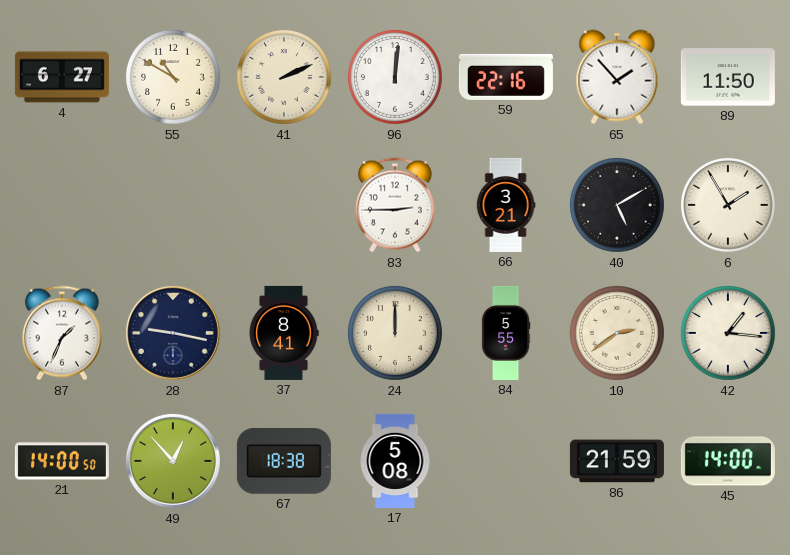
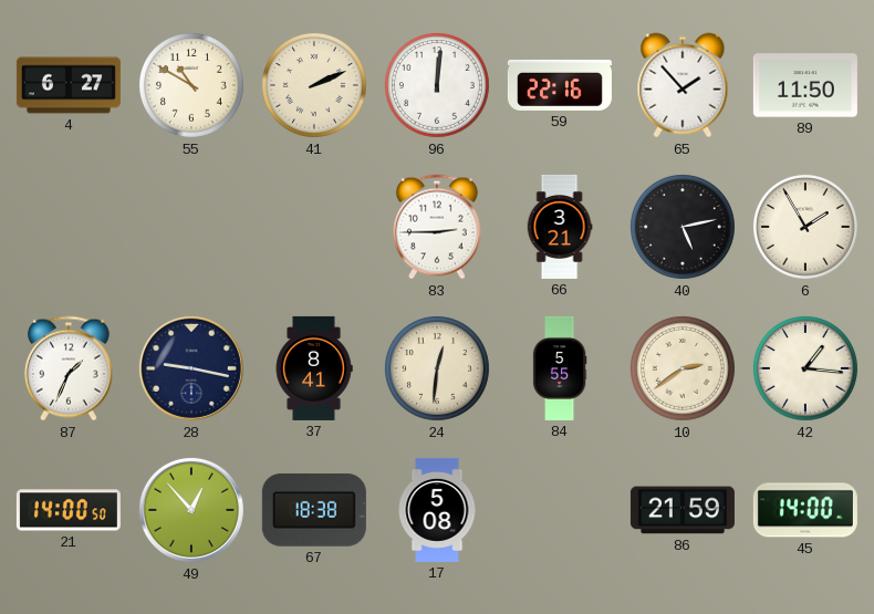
40: 5:10 -> 5:13 (683, 227)
24: 12:00 -> 12:31 (437, 368)
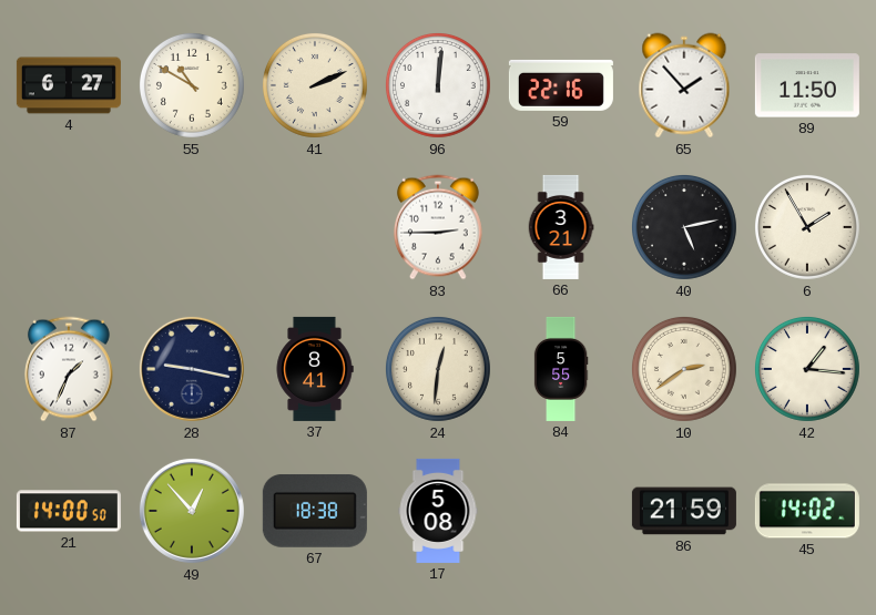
45: 14:00 -> 14:02 (807, 511)
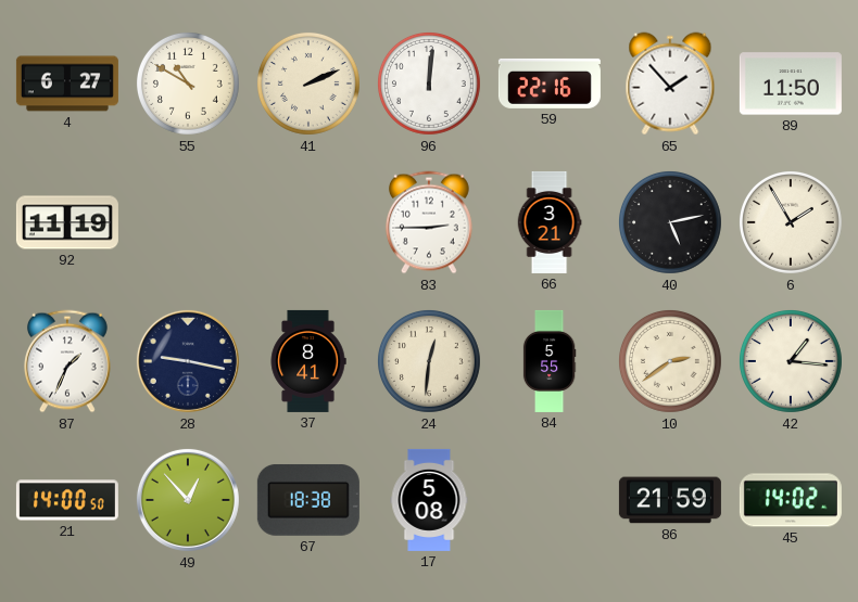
92: none -> 11:19 (67, 222)
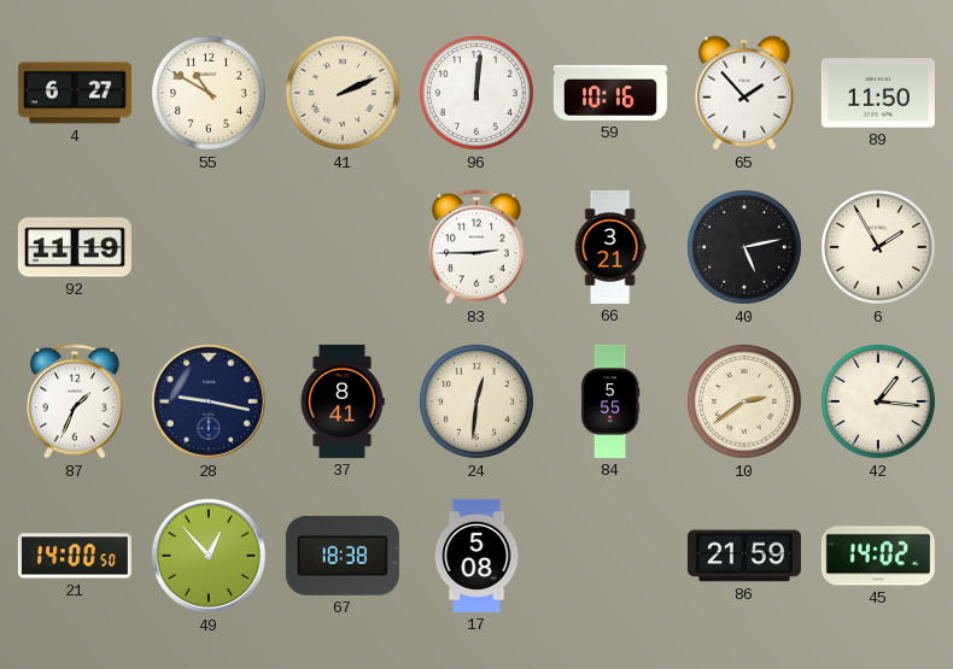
59: 22:16 -> 10:16 (610, 93)
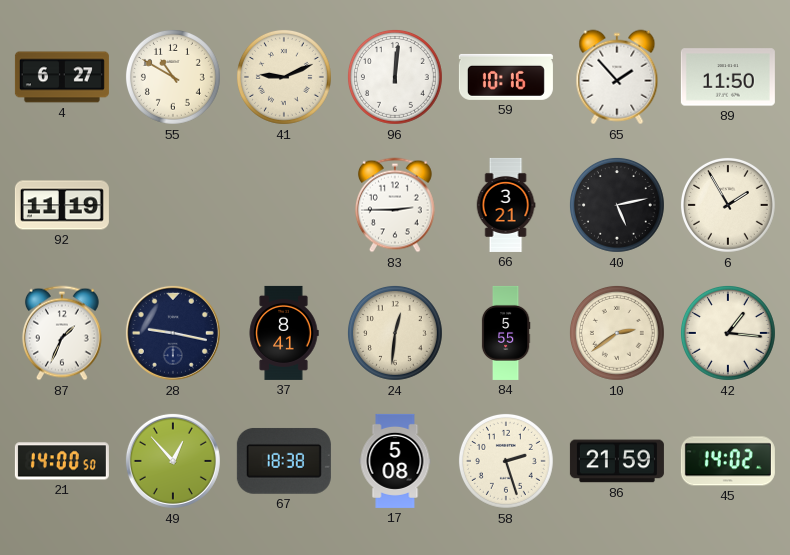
41: 2:11 -> 9:11 (284, 77)
58: none -> 2:27 (506, 461)
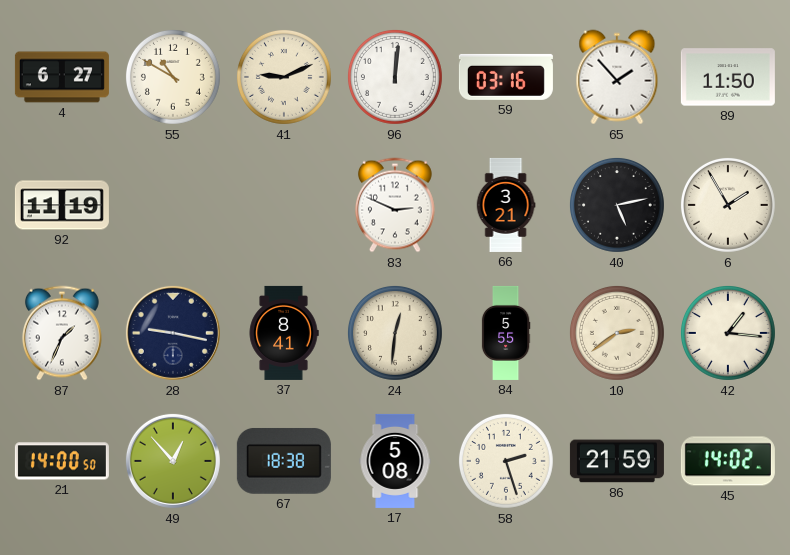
59: 10:16 -> 03:16 (506, 77)
83: 2:45 -> 2:49 (395, 205)
